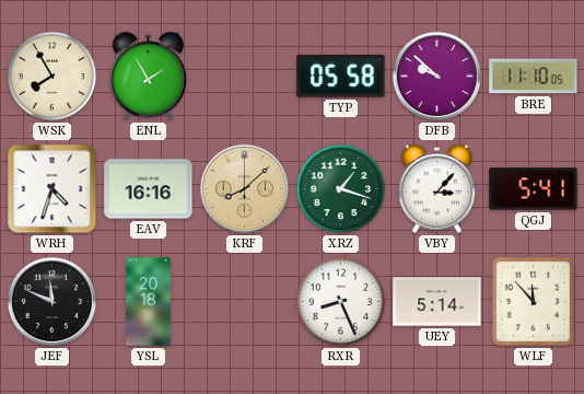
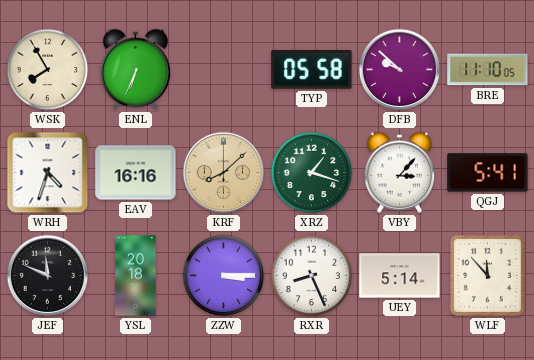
ENL: 1:55 -> 6:34 (135, 69)
ZZW: none -> 3:15 (224, 276)
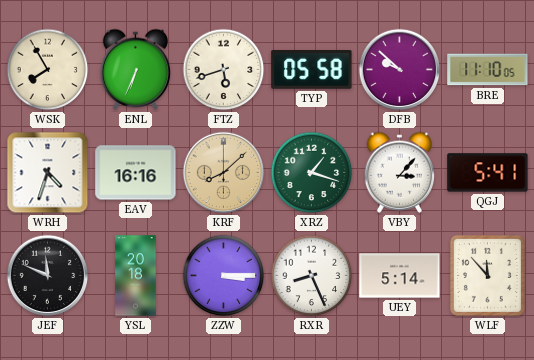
FTZ: none -> 5:42 (224, 70)
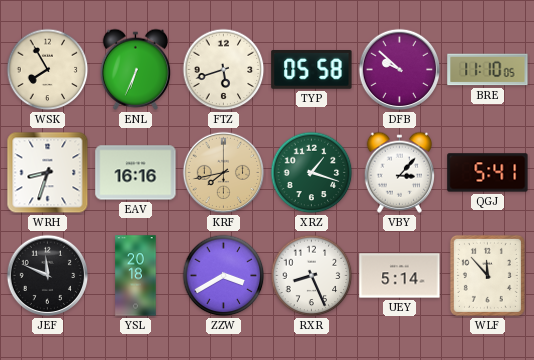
WRH: 4:33 -> 8:33 (48, 173)
KRF: 8:08 -> 7:43 (224, 173)
ZZW: 3:15 -> 3:40 (224, 276)
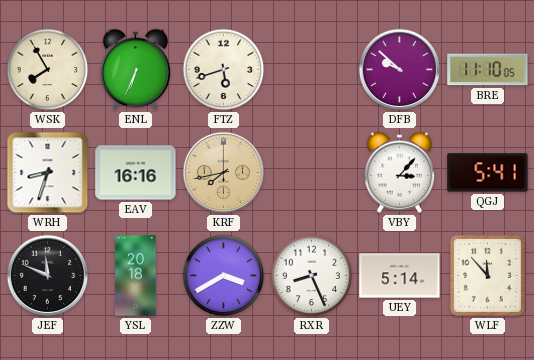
TYP: 05:58 -> none (312, 70)
XRZ: 1:18 -> none (312, 173)
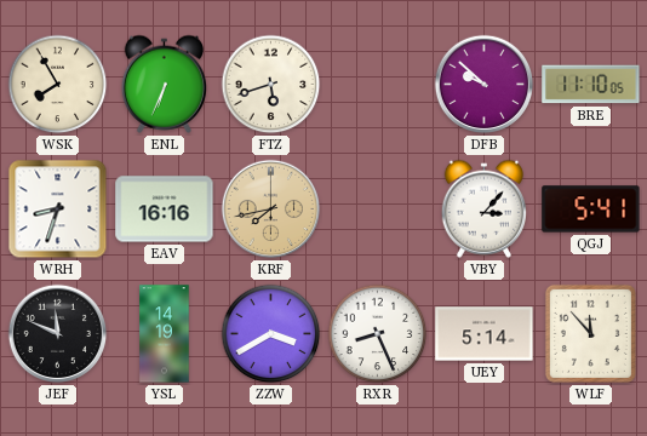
YSL: 20:18 -> 14:19 (165, 334)
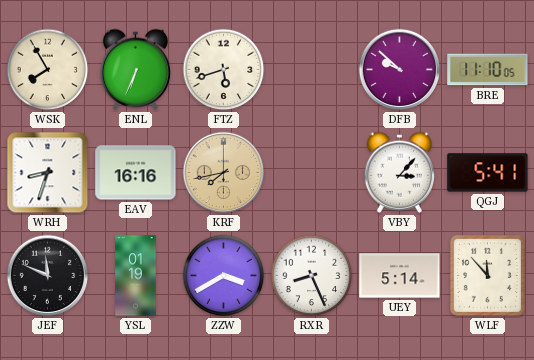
YSL: 14:19 -> 01:19 (136, 276)
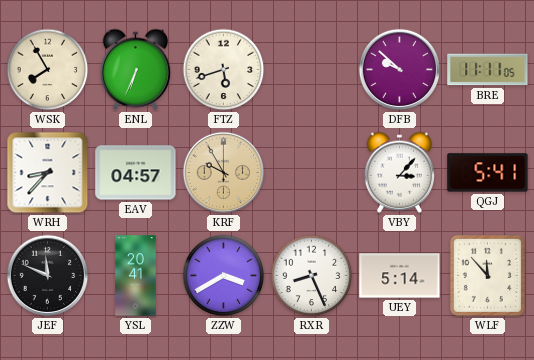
BRE: 11:10 -> 11:11 (488, 70)
WRH: 8:33 -> 8:37 (48, 173)
EAV: 16:16 -> 04:57 (136, 173)
KRF: 7:43 -> 9:55 (224, 173)
YSL: 01:19 -> 20:41 (136, 276)
